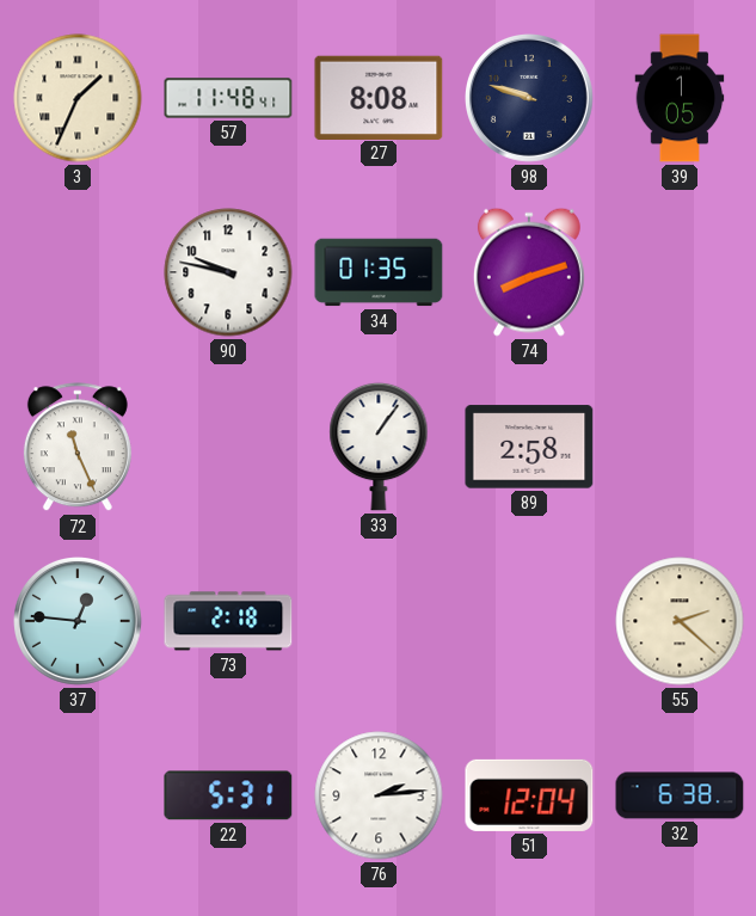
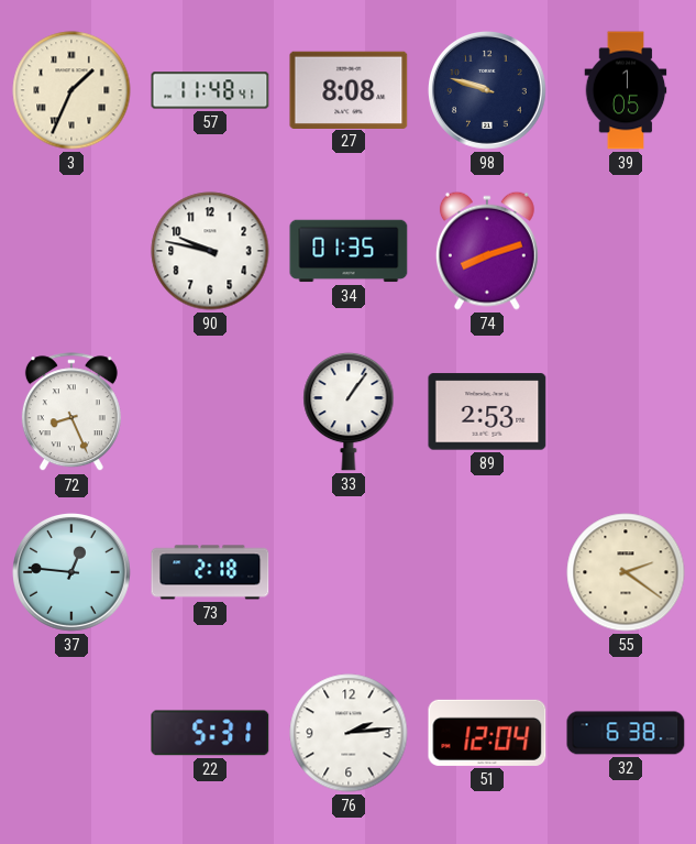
72: 11:26 -> 8:26 (71, 413)
89: 2:58 -> 2:53 (487, 412)
55: 2:22 -> 2:21 (626, 572)
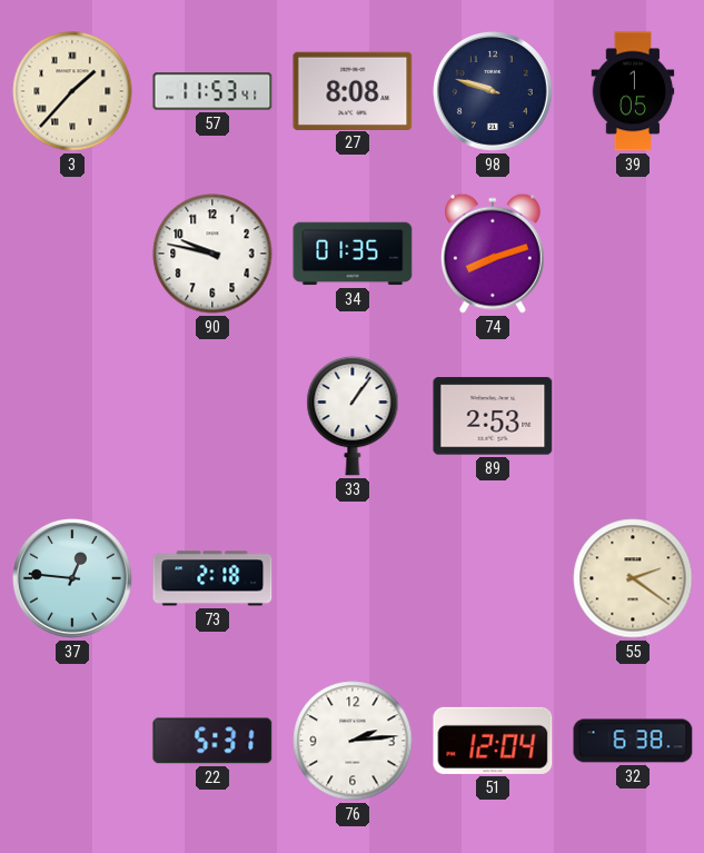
3: 1:34 -> 1:37 (72, 91)
57: 11:48 -> 11:53 (212, 91)
72: 8:26 -> none (71, 413)
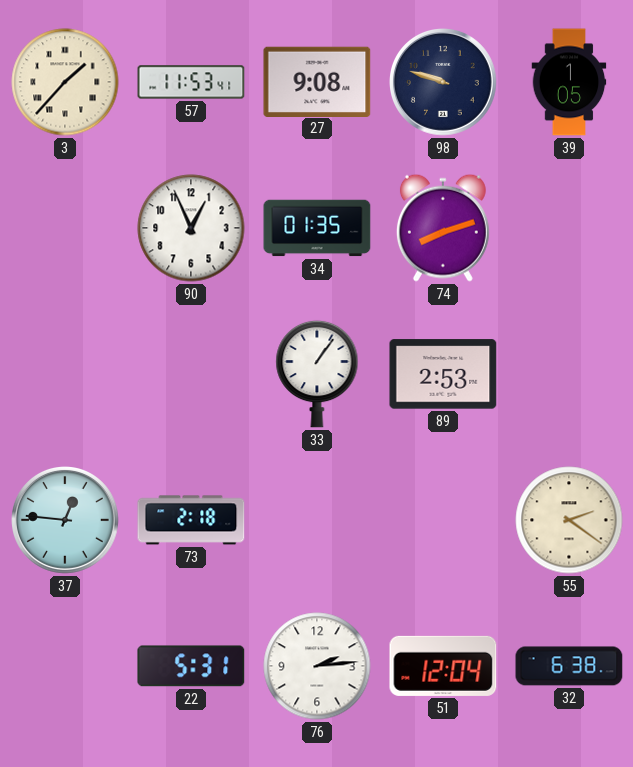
27: 8:08 -> 9:08 (317, 81)
90: 9:47 -> 12:56 (191, 228)
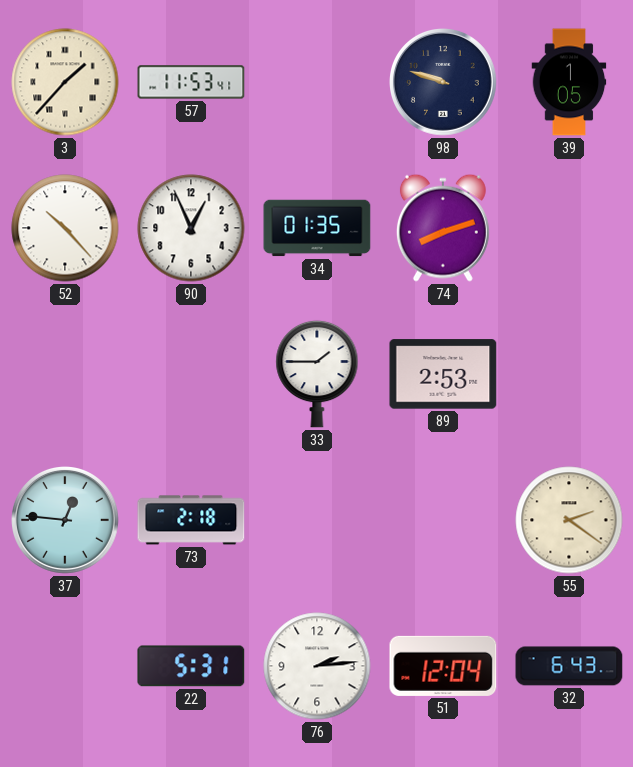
27: 9:08 -> none (317, 81)
52: none -> 10:23 (65, 228)
33: 1:06 -> 1:45 (317, 374)
32: 6:38 -> 6:43 (569, 666)
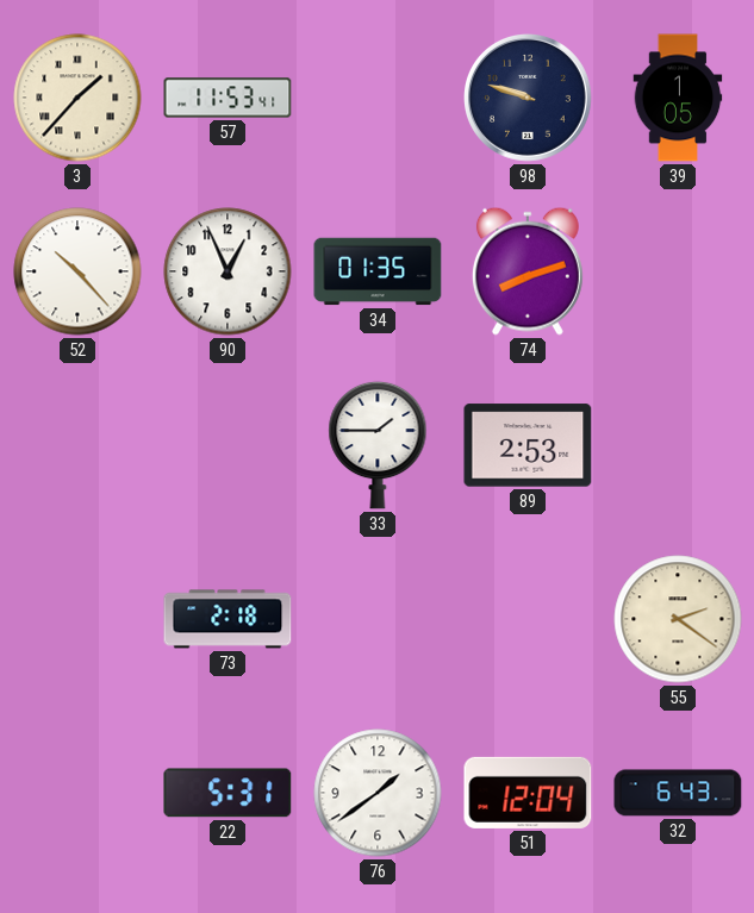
37: 12:46 -> none (66, 521)
76: 2:14 -> 1:39 (378, 793)
